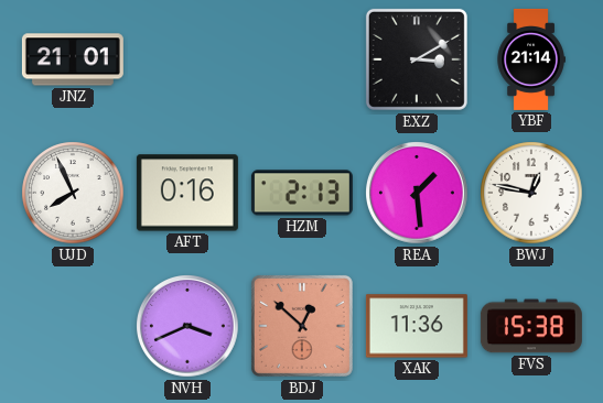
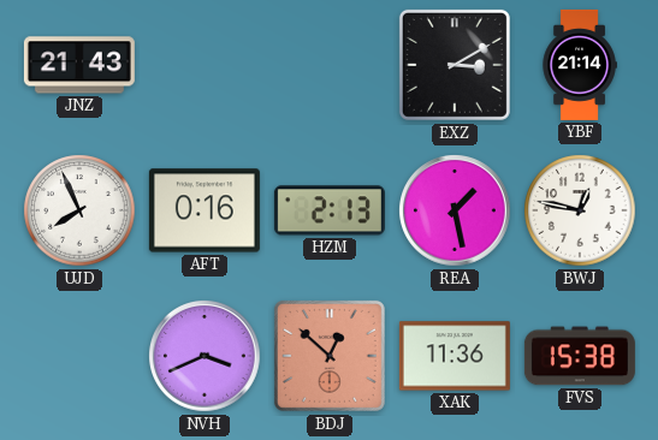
JNZ: 21:01 -> 21:43 (79, 65)
REA: 1:29 -> 1:28 (455, 210)
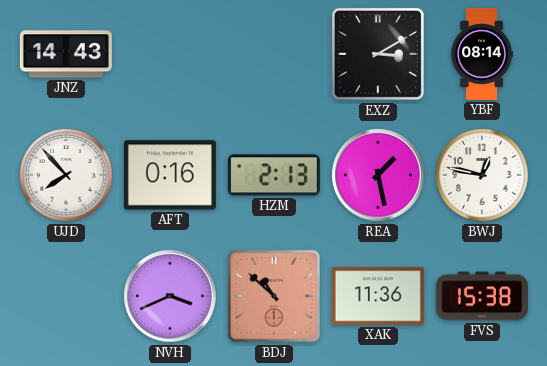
JNZ: 21:43 -> 14:43 (66, 54)
YBF: 21:14 -> 08:14 (482, 54)
UJD: 7:56 -> 7:53 (66, 175)
BDJ: 12:52 -> 10:52 (274, 296)
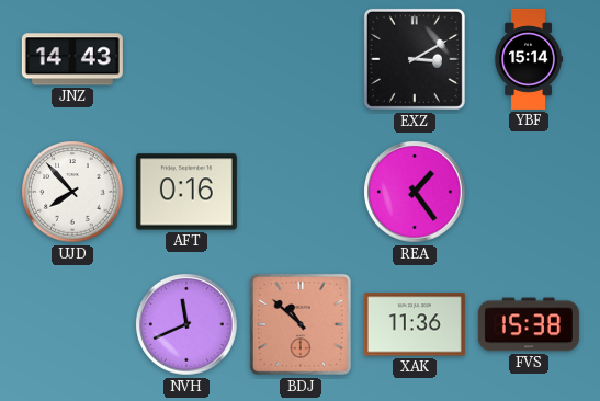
YBF: 08:14 -> 15:14 (529, 59)
HZM: 2:13 -> none (274, 175)
REA: 1:28 -> 1:24 (415, 192)
BWJ: 12:47 -> none (482, 175)
NVH: 3:41 -> 11:41 (186, 324)
